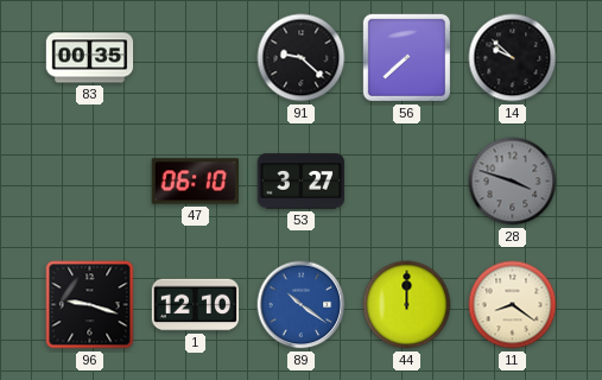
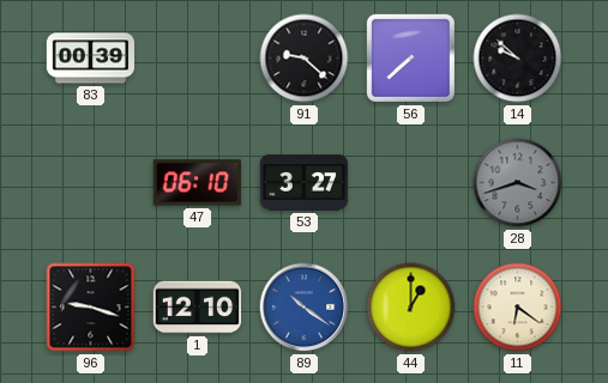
83: 00:35 -> 00:39 (91, 59)
28: 3:48 -> 3:42 (518, 183)
44: 12:00 -> 1:00 (411, 308)
11: 8:21 -> 6:21 (518, 308)
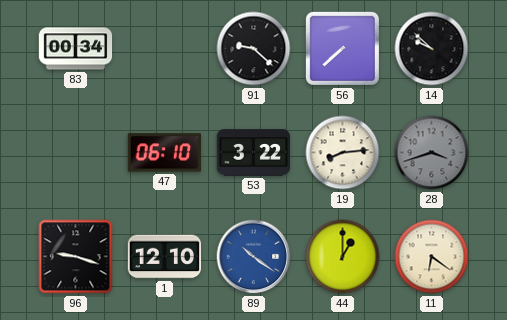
83: 00:39 -> 00:34 (76, 49)
53: 3:27 -> 3:22 (254, 153)
19: none -> 8:14 (343, 153)
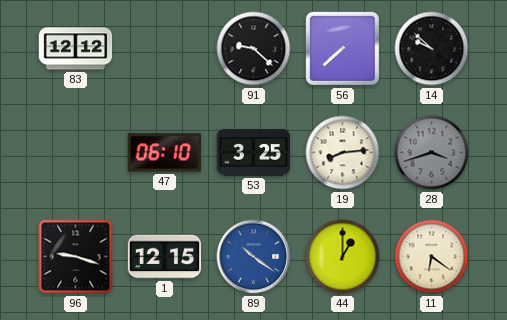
83: 00:34 -> 12:12 (76, 49)
53: 3:22 -> 3:25 (254, 153)
1: 12:10 -> 12:15 (165, 257)
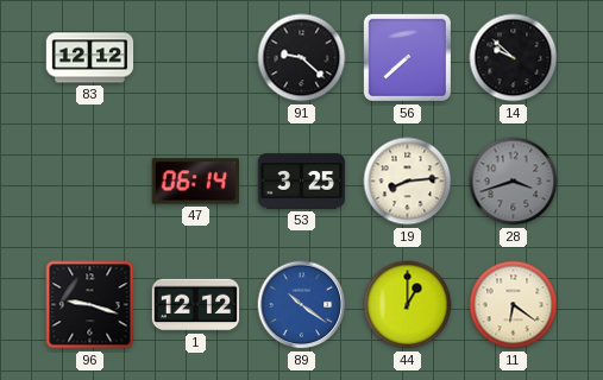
47: 06:10 -> 06:14 (195, 182)
1: 12:15 -> 12:12 (196, 305)
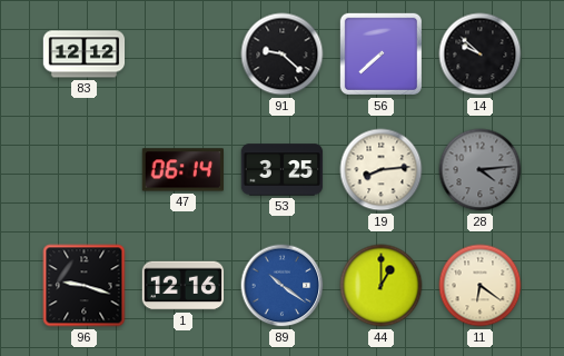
28: 3:42 -> 4:14 (481, 170)
1: 12:12 -> 12:16 (184, 286)
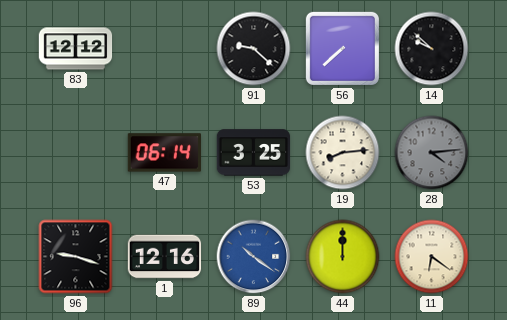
44: 1:00 -> 12:00 (343, 257)
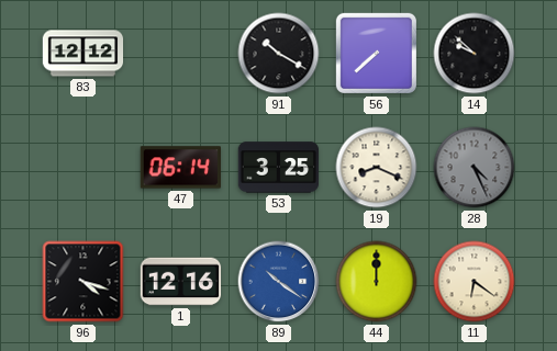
91: 9:22 -> 10:20 (279, 54)
19: 8:14 -> 8:19 (377, 168)
28: 4:14 -> 4:26 (475, 168)
96: 9:18 -> 4:18 (83, 282)
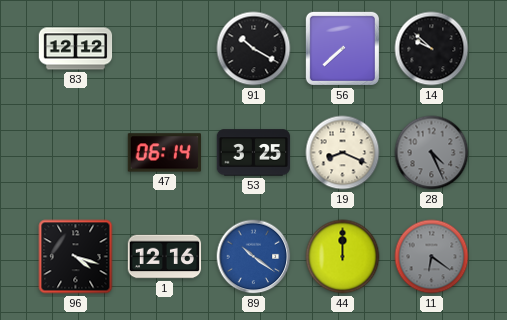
11 dial: cream -> grey (432, 257)
